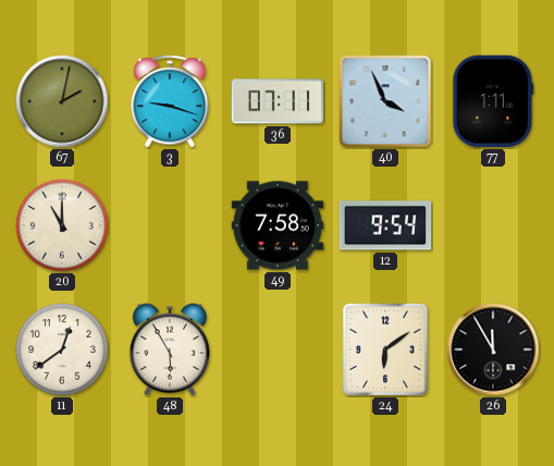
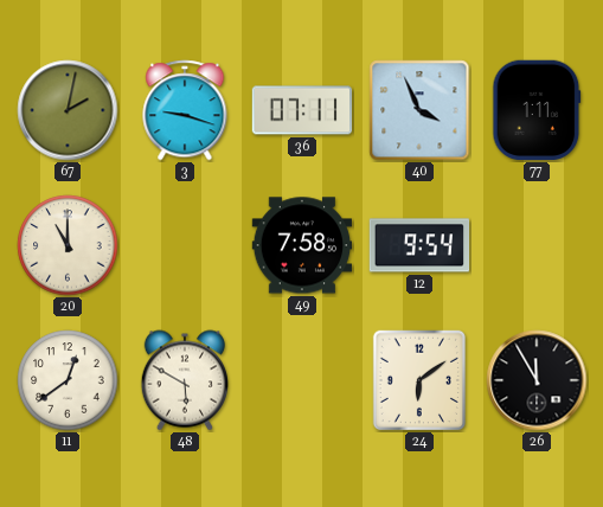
48: 5:55 -> 5:50 (184, 380)
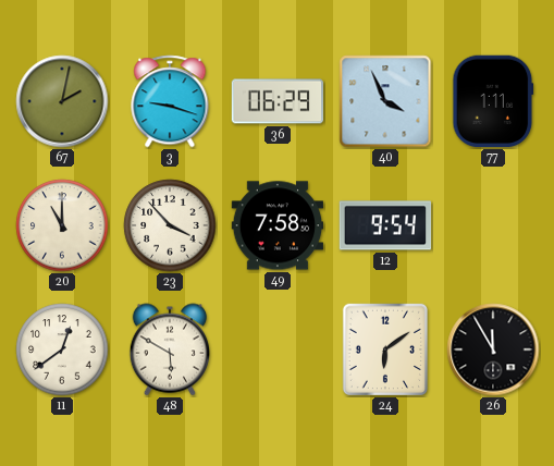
36: 07:11 -> 06:29 (278, 101)
23: none -> 3:53 (170, 225)
